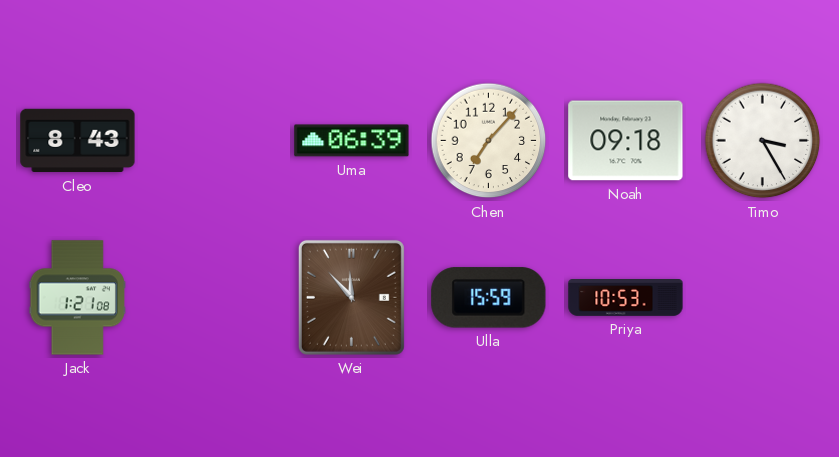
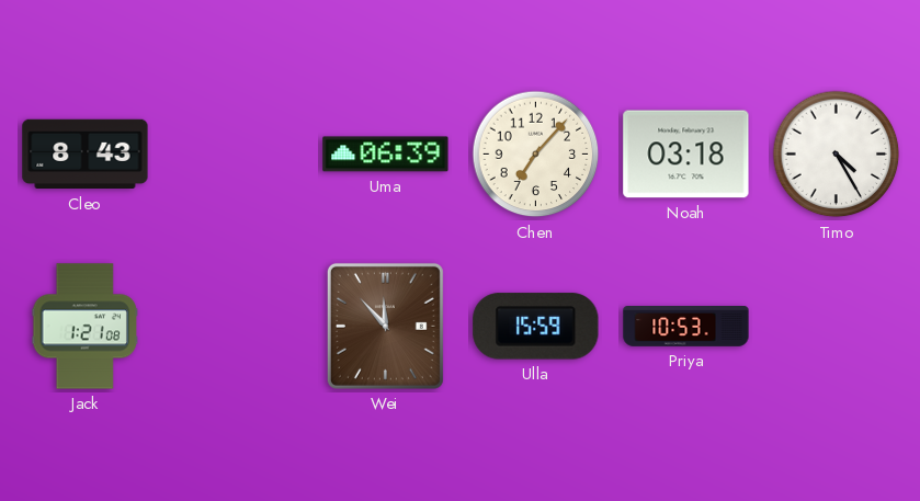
Noah: 09:18 -> 03:18 (686, 155)
Timo: 3:25 -> 4:25 (837, 155)
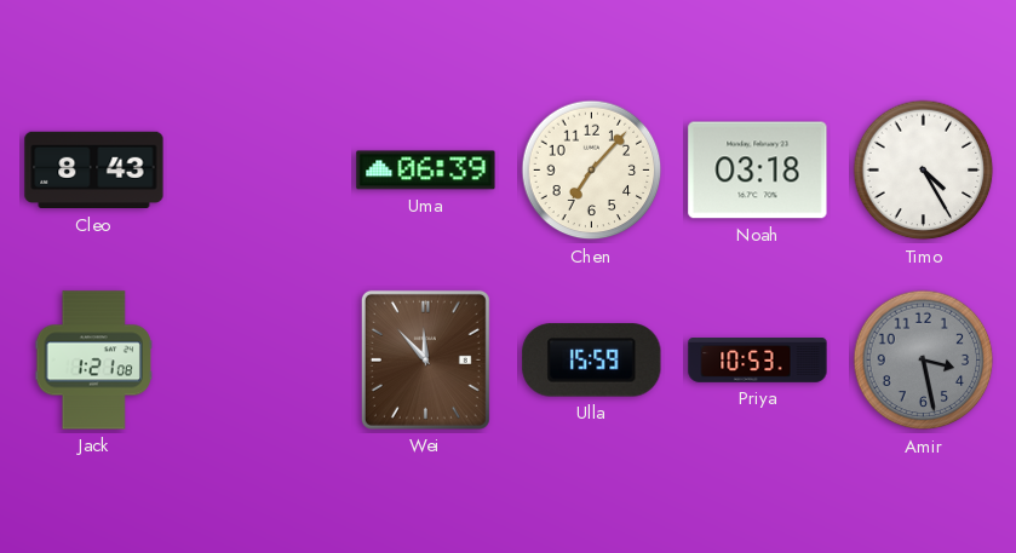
Amir: none -> 3:28 (924, 361)
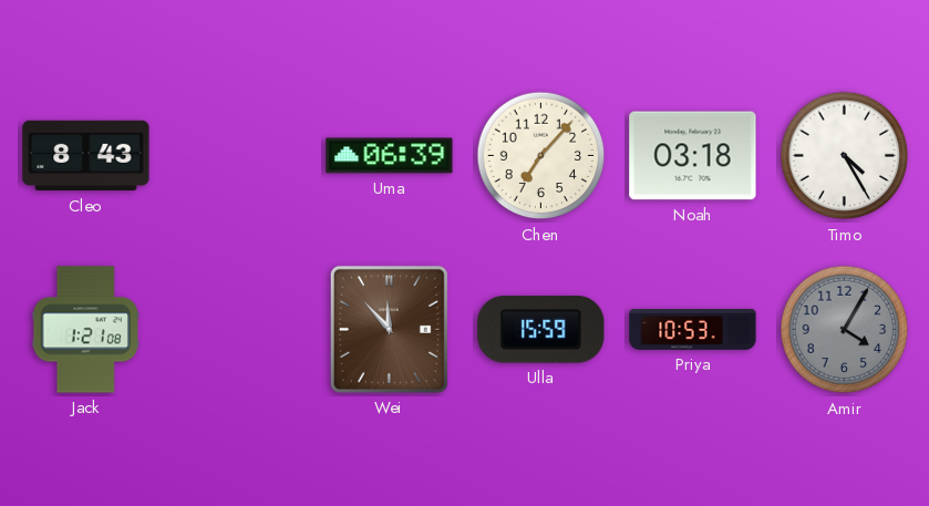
Amir: 3:28 -> 4:05 (845, 330)
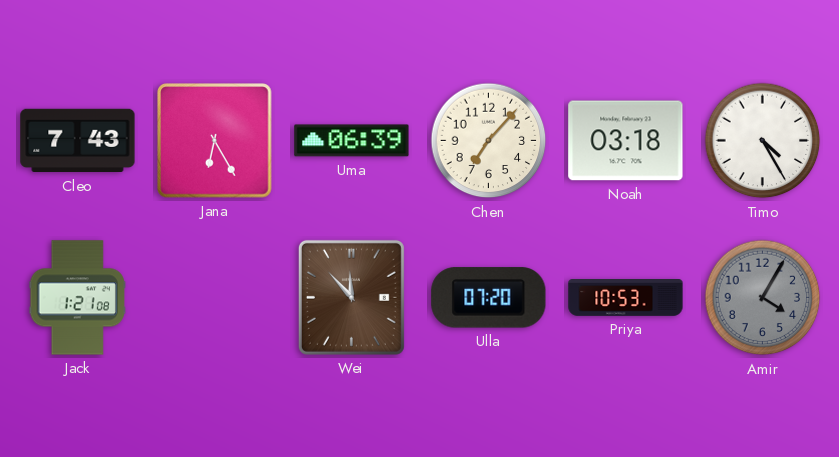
Cleo: 8:43 -> 7:43 (78, 141)
Jana: none -> 6:25 (215, 141)
Ulla: 15:59 -> 07:20 (489, 298)
